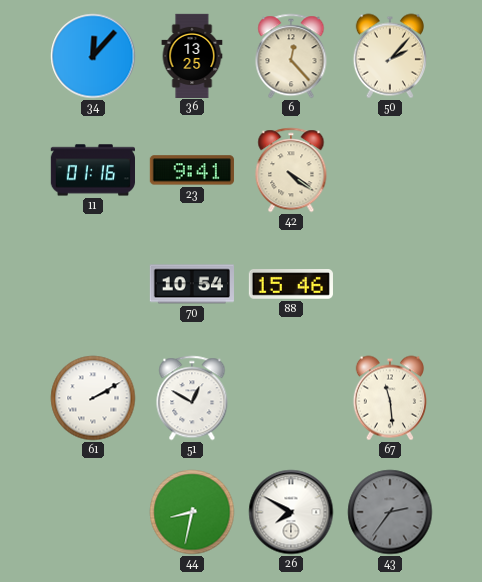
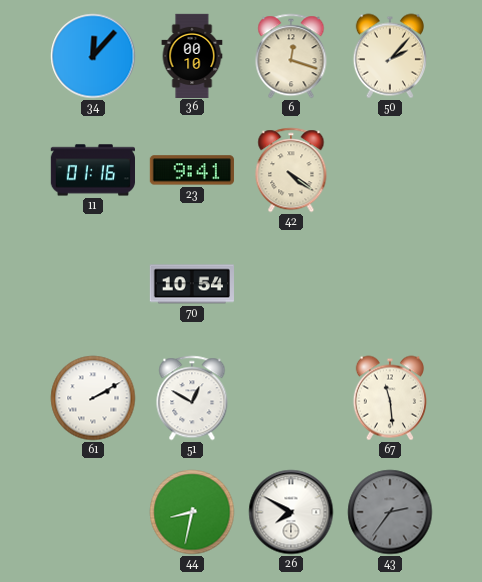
36: 13:25 -> 00:10 (192, 55)
6: 12:23 -> 12:18 (291, 56)
88: 15:46 -> none (291, 285)
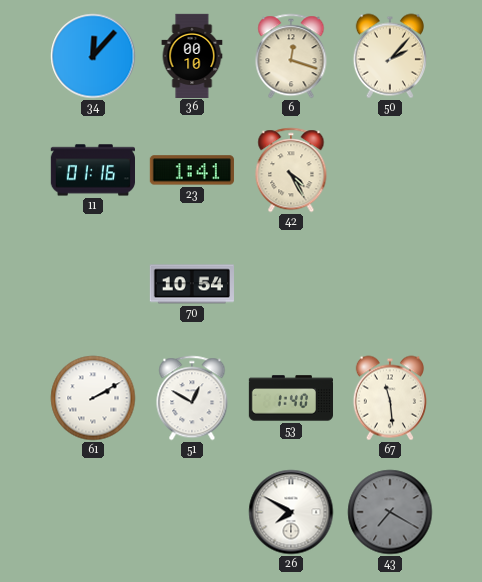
23: 9:41 -> 1:41 (192, 170)
42: 4:21 -> 4:25 (291, 170)
53: none -> 1:40 (290, 398)
44: 8:32 -> none (192, 512)
43: 2:36 -> 7:20 (390, 512)
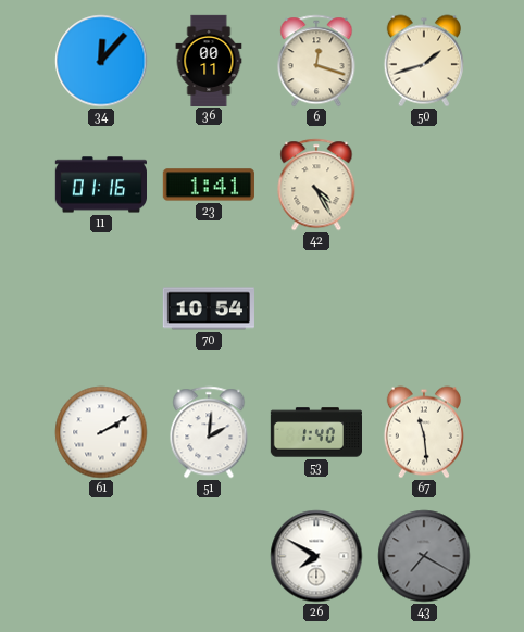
36: 00:10 -> 00:11 (209, 60)
50: 2:07 -> 1:42 (424, 61)
51: 12:50 -> 2:01 (209, 432)
